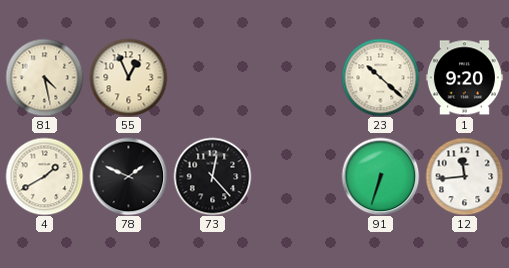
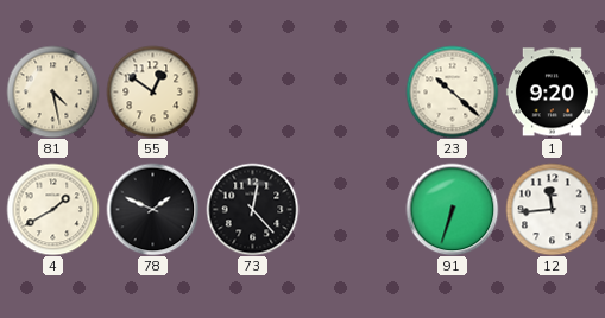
55: 12:56 -> 12:51 (152, 91)
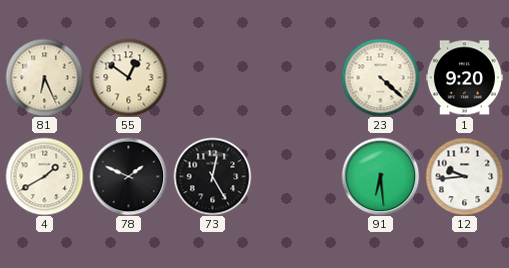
81: 4:28 -> 6:26 (44, 77)
23: 10:22 -> 4:22 (380, 77)
73: 12:23 -> 12:25 (212, 176)
91: 6:33 -> 6:29 (380, 176)
12: 11:44 -> 9:44 (464, 176)
